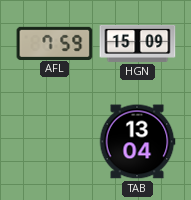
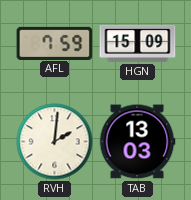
RVH: none -> 2:01 (55, 142)
TAB: 13:04 -> 13:03 (137, 142)
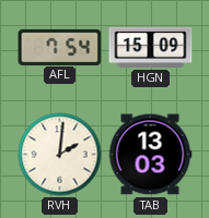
AFL: 7:59 -> 7:54 (60, 47)
